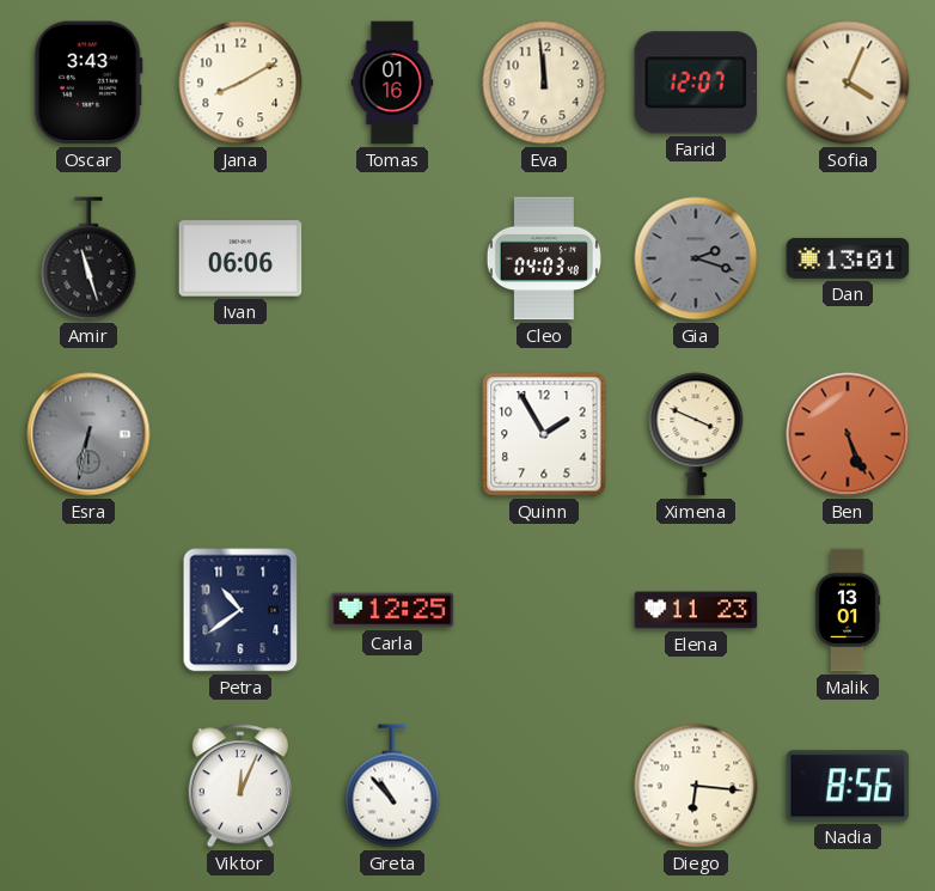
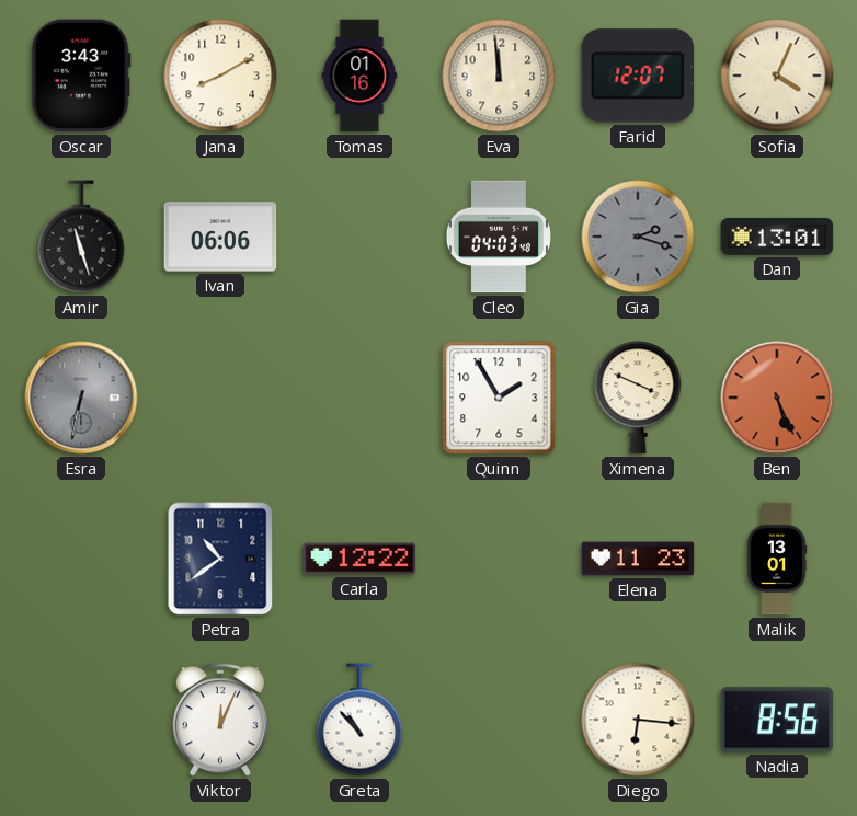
Carla: 12:25 -> 12:22 (359, 559)
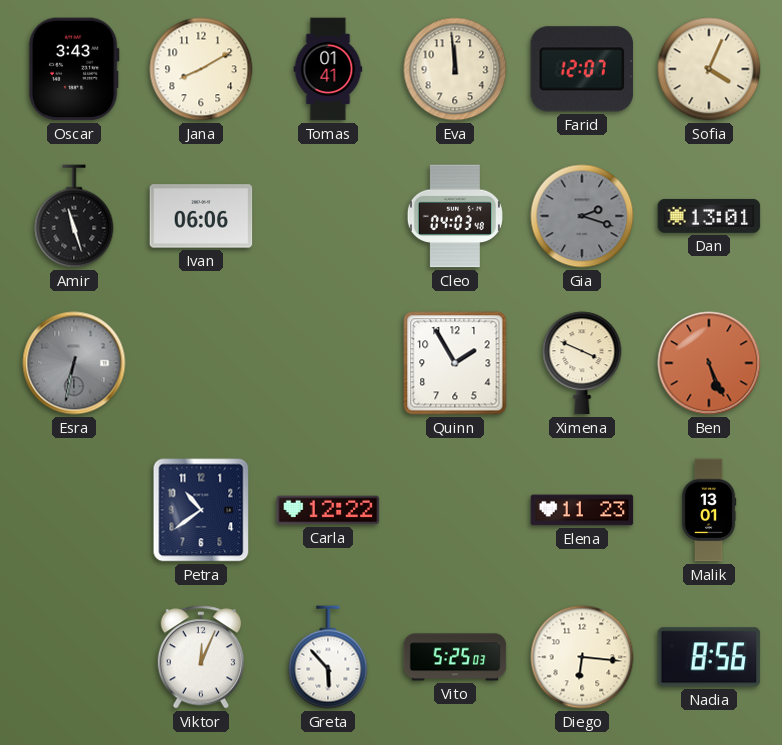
Tomas: 01:16 -> 01:41 (328, 69)
Greta: 10:53 -> 5:53 (328, 657)
Vito: none -> 5:25 (455, 657)
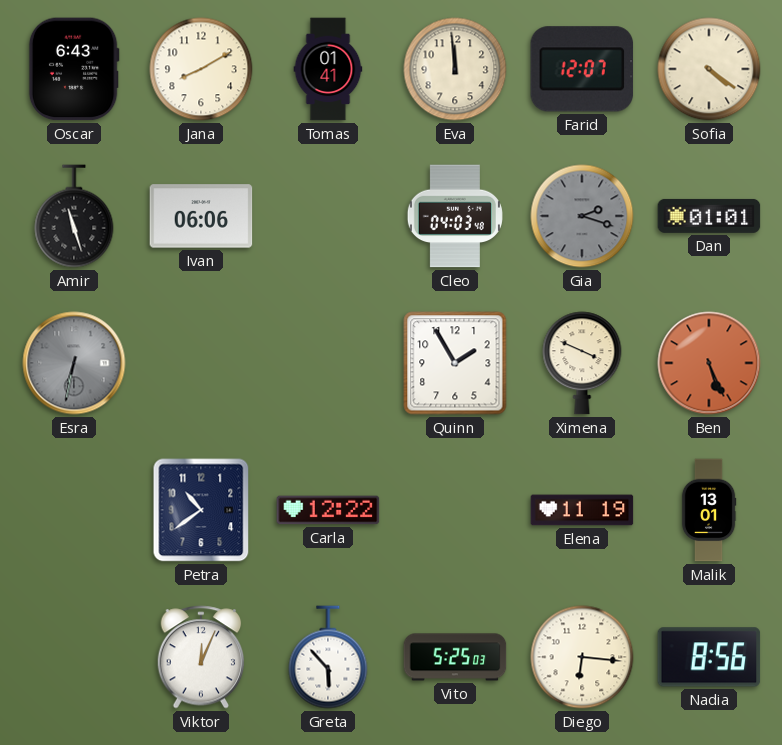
Oscar: 3:43 -> 6:43 (74, 69)
Sofia: 4:04 -> 4:21 (709, 69)
Dan: 13:01 -> 01:01 (709, 216)
Elena: 11:23 -> 11:19 (582, 510)
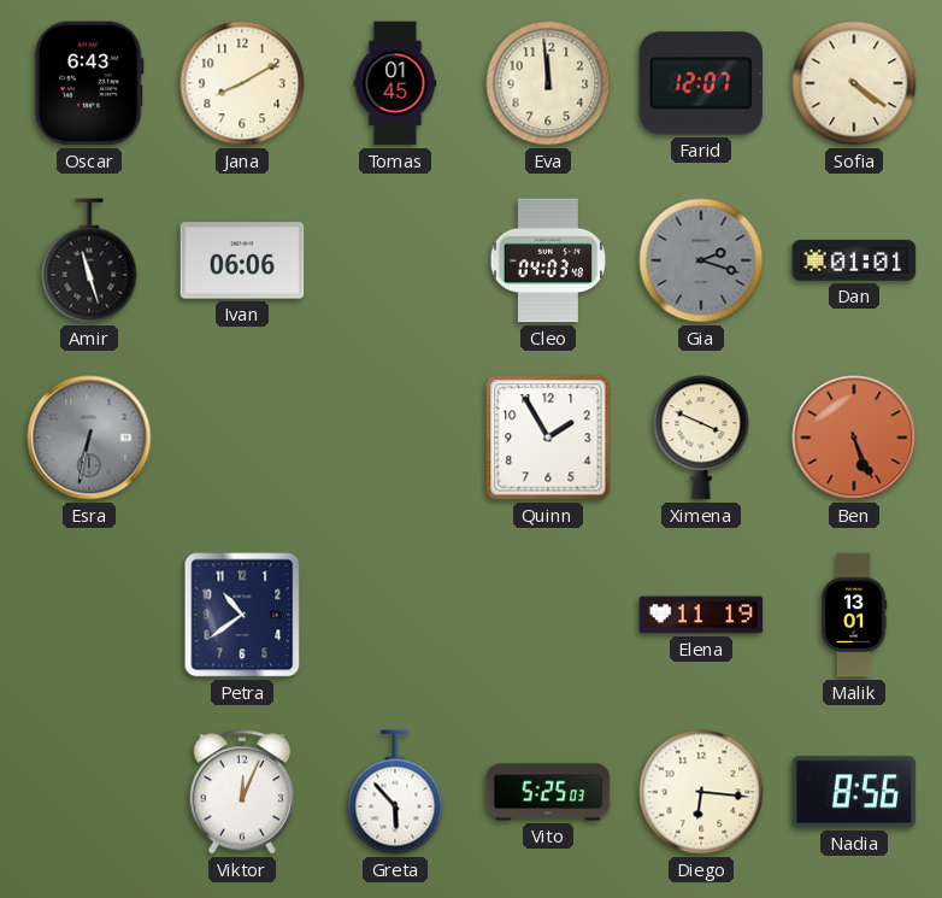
Tomas: 01:41 -> 01:45 (395, 83)
Carla: 12:22 -> none (328, 510)
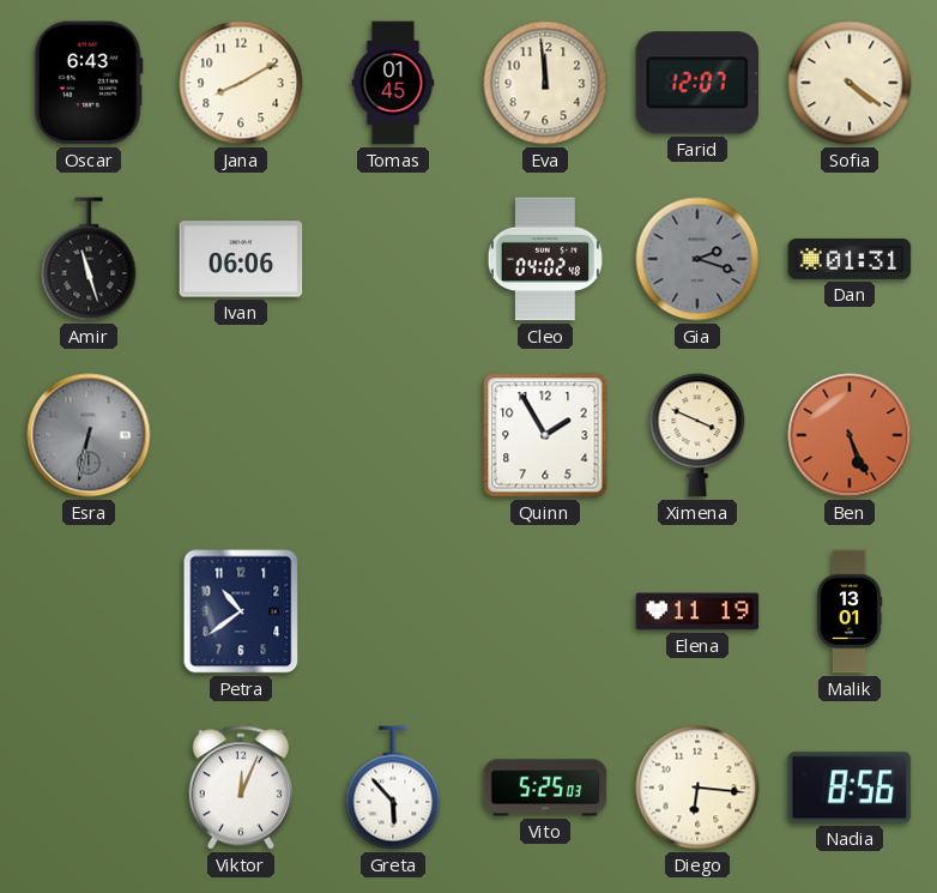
Cleo: 04:03 -> 04:02 (545, 259)
Dan: 01:01 -> 01:31 (850, 259)
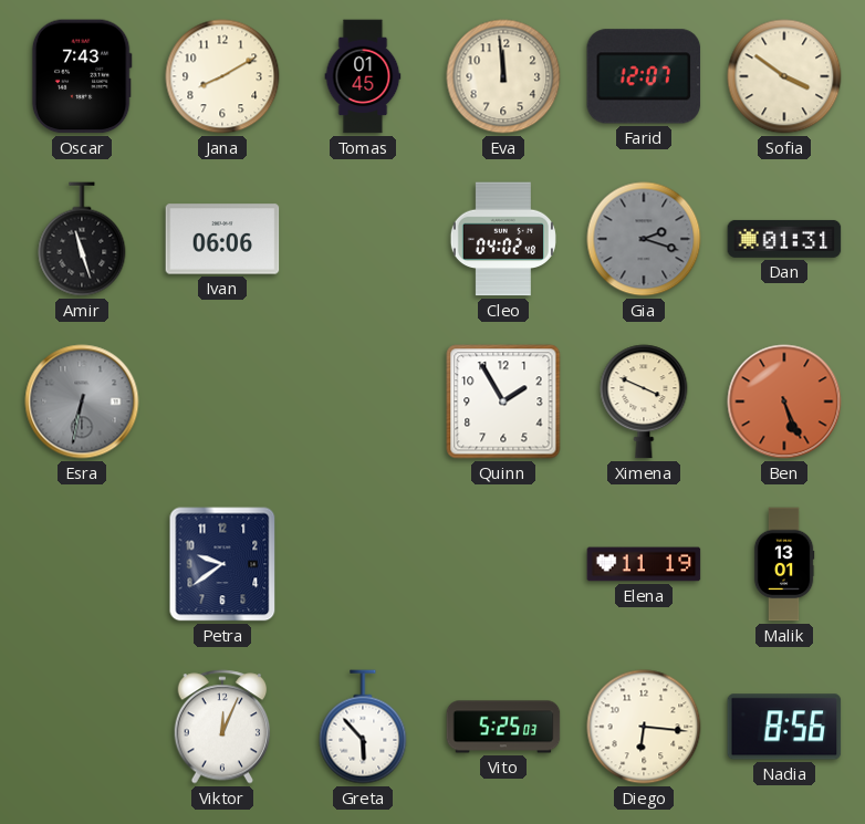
Oscar: 6:43 -> 7:43 (82, 76)
Sofia: 4:21 -> 3:51 (784, 76)
Petra: 10:39 -> 9:39 (222, 564)
